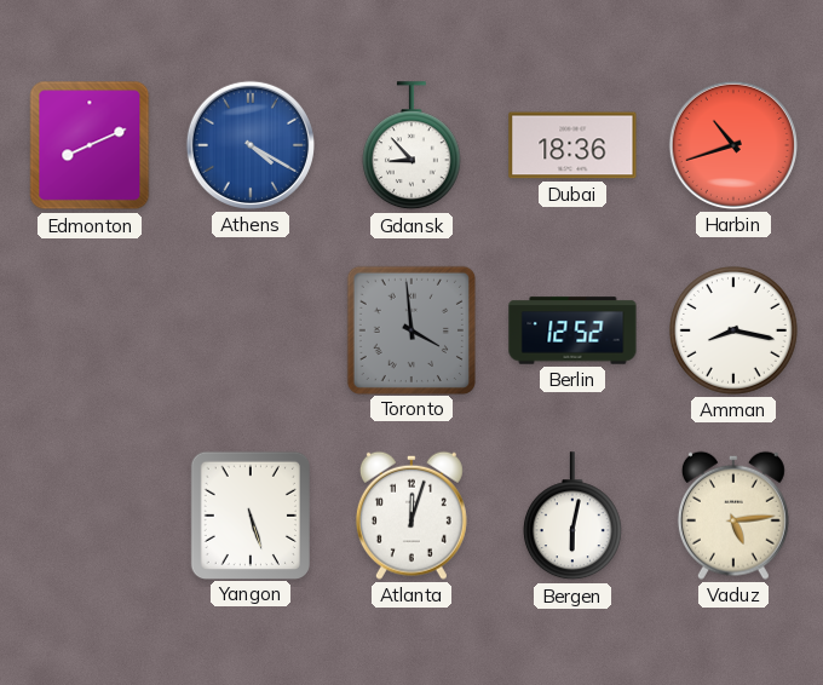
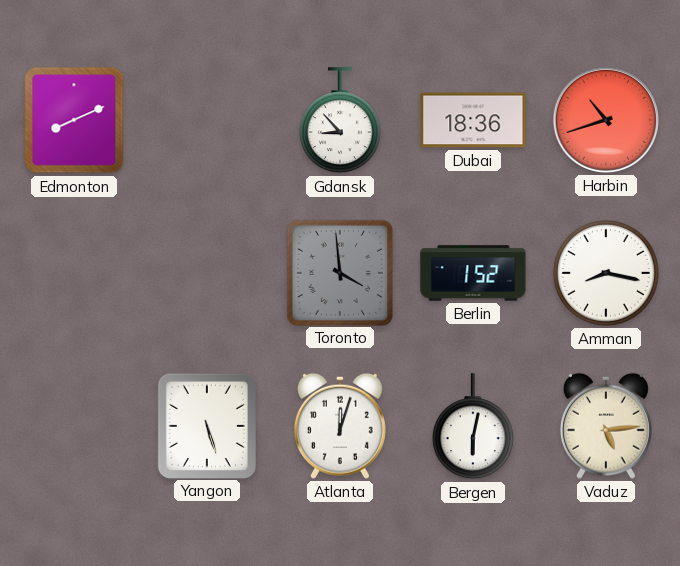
Athens: 4:20 -> none (251, 145)
Berlin: 12:52 -> 1:52 (473, 273)
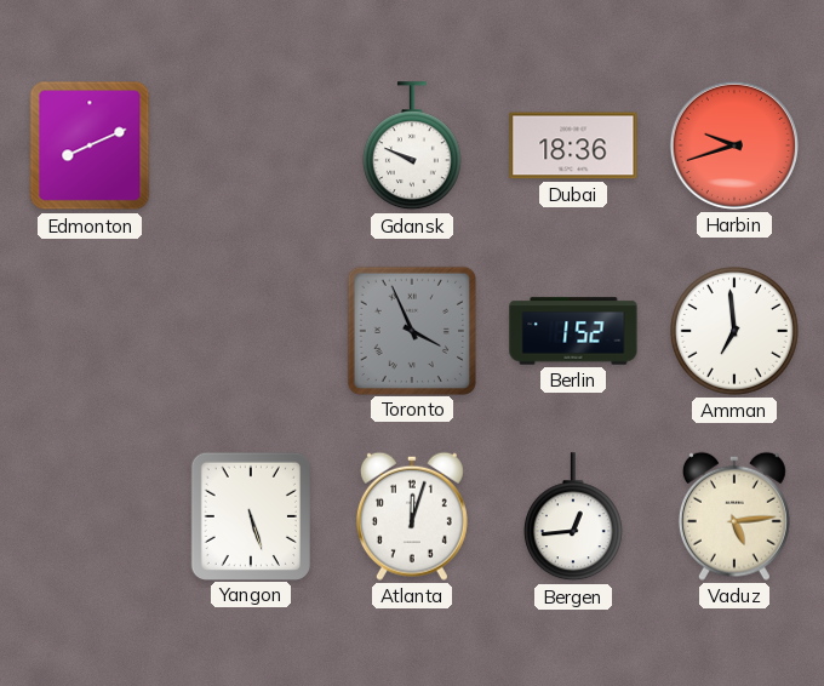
Gdansk: 8:53 -> 9:49 (412, 147)
Harbin: 10:42 -> 9:42 (734, 145)
Toronto: 3:59 -> 3:56 (411, 330)
Amman: 8:17 -> 6:59 (734, 331)
Bergen: 6:02 -> 12:44 (573, 518)
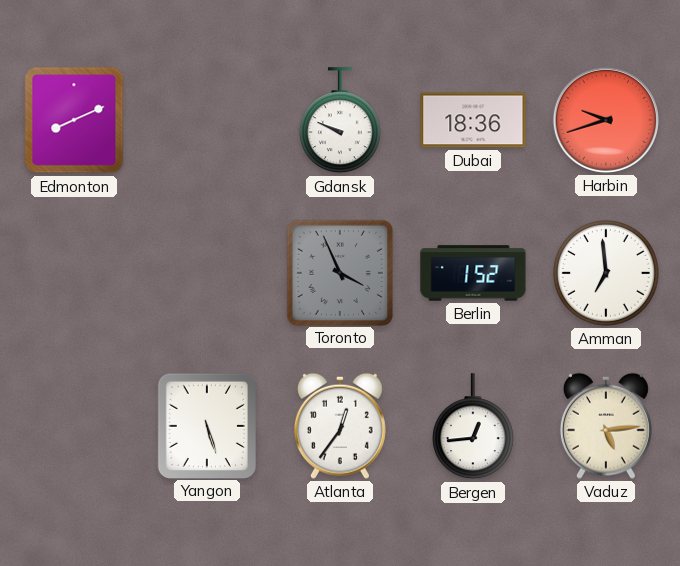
Atlanta: 12:03 -> 12:36 (340, 426)
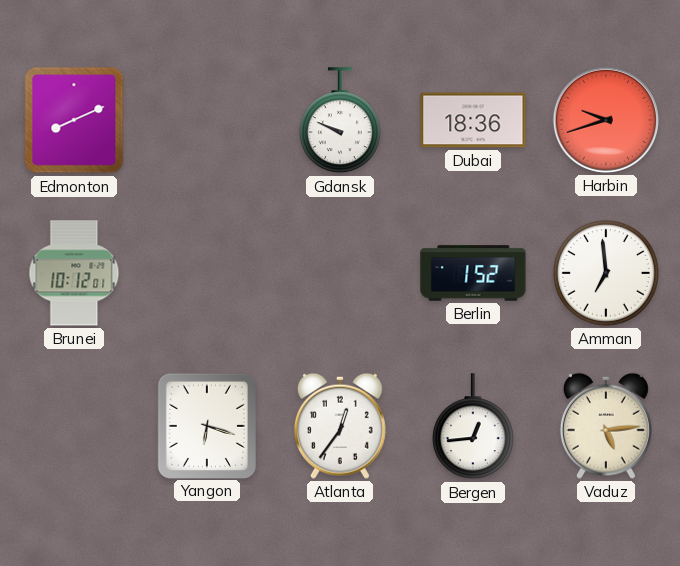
Brunei: none -> 10:12 (74, 273)
Toronto: 3:56 -> none (339, 272)
Yangon: 5:27 -> 6:18 (206, 425)
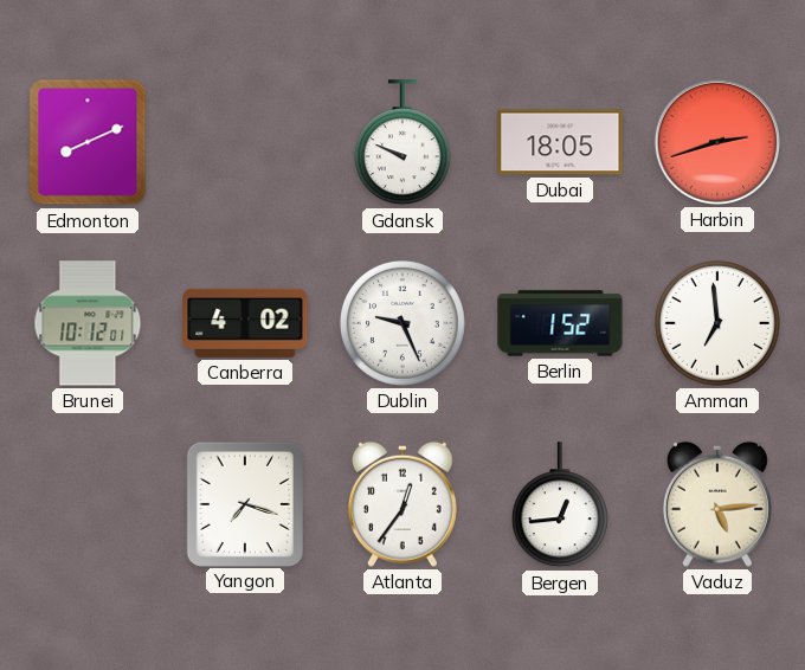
Dubai: 18:36 -> 18:05 (560, 142)
Harbin: 9:42 -> 2:42 (717, 142)
Canberra: none -> 4:02 (245, 323)
Dublin: none -> 9:26 (402, 323)
Yangon: 6:18 -> 7:18 (244, 503)
